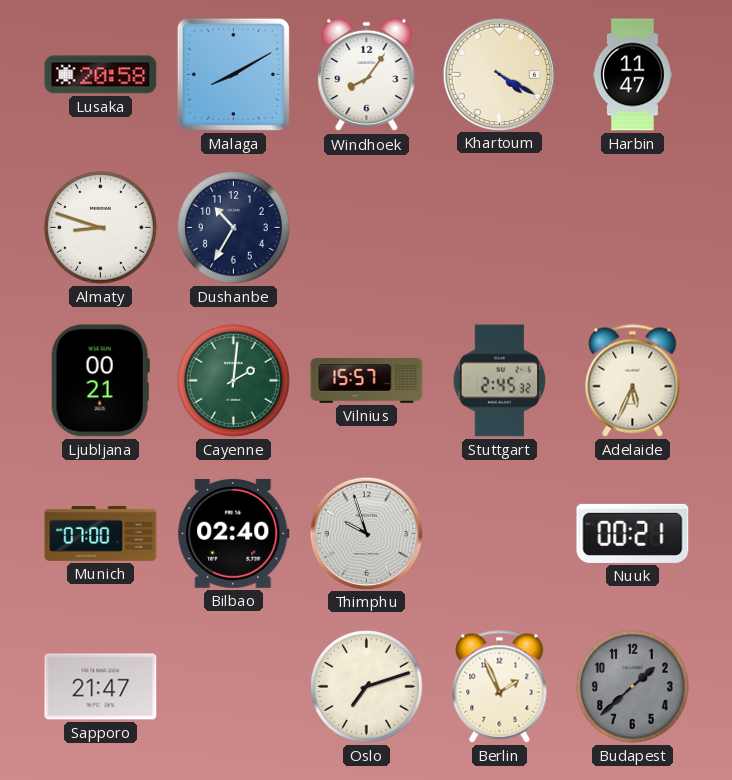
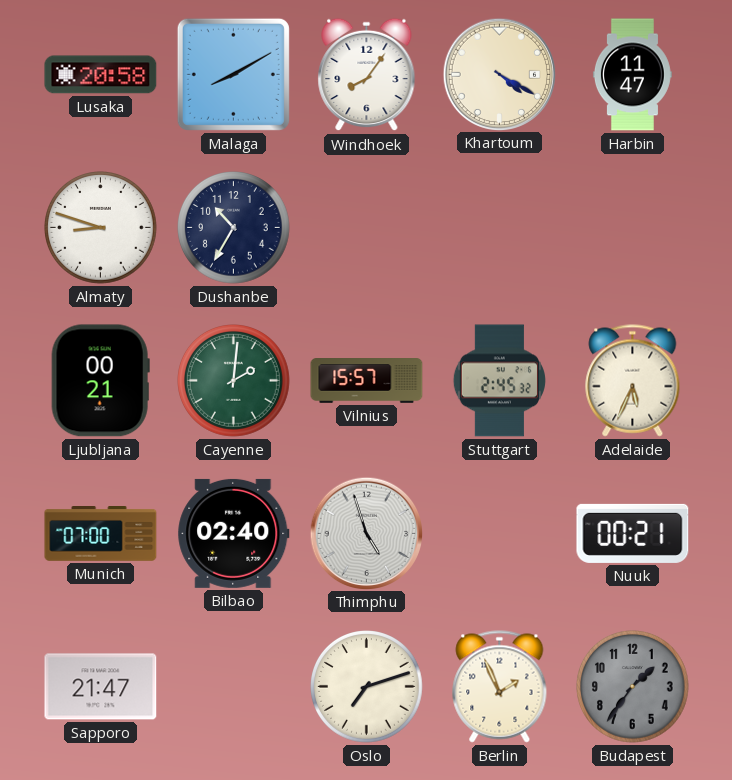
Thimphu: 9:57 -> 4:57 (366, 533)
Budapest: 1:38 -> 1:36 (633, 687)
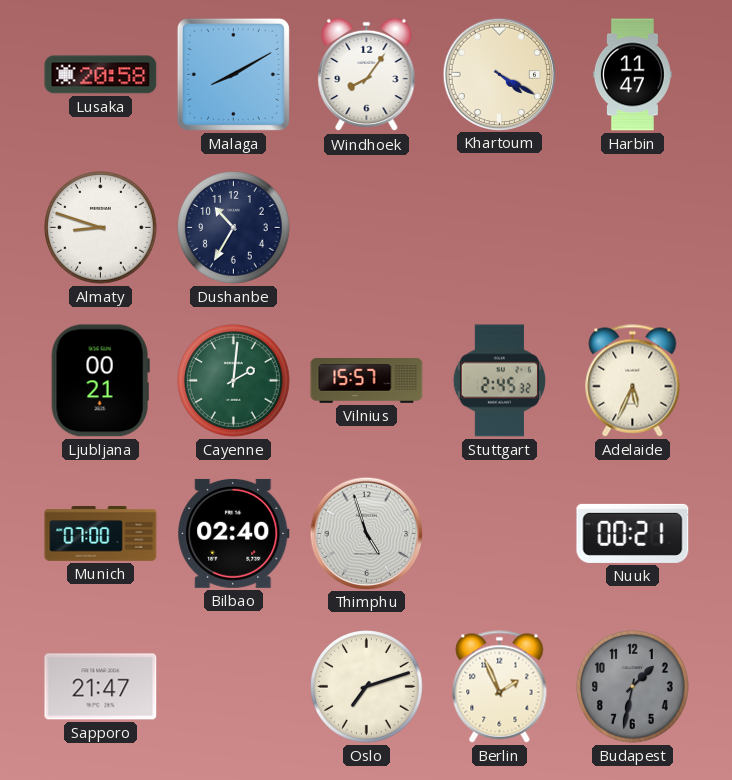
Budapest: 1:36 -> 1:32 (633, 687)
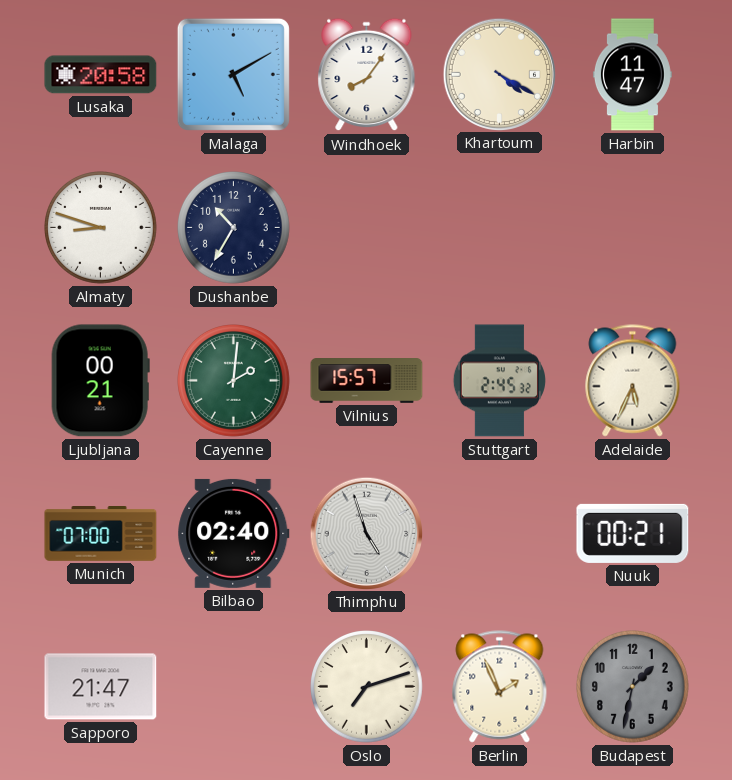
Malaga: 8:10 -> 5:10 (233, 74)
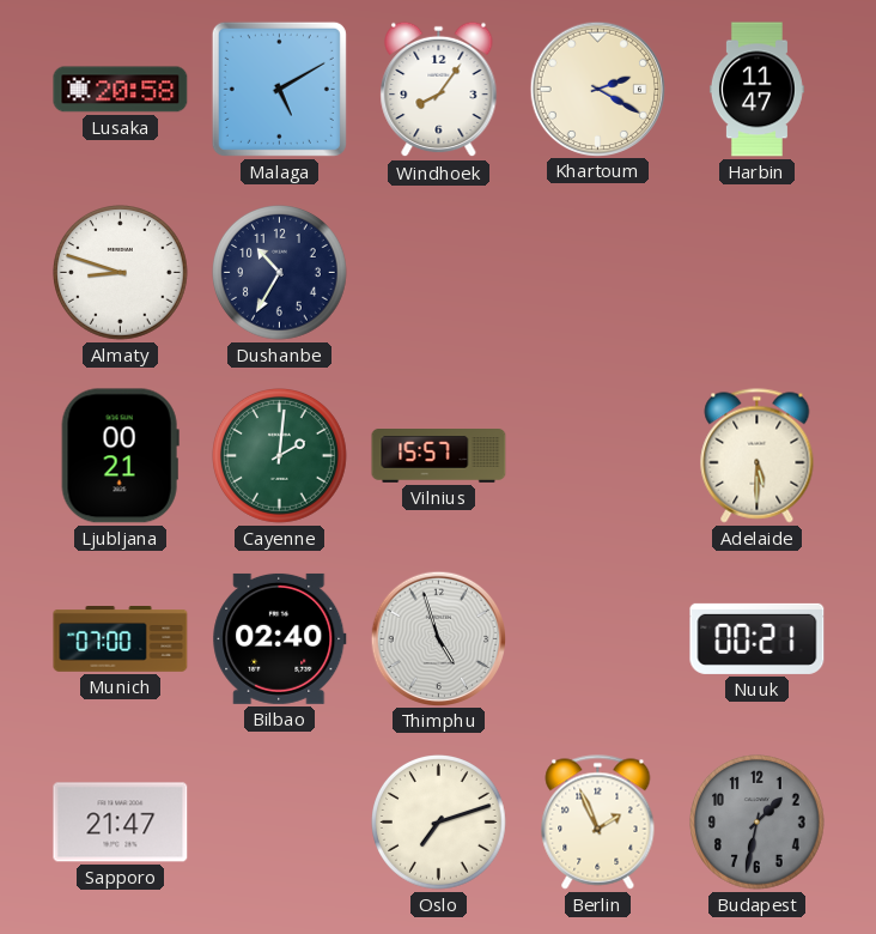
Khartoum: 4:20 -> 2:20 (597, 89)
Stuttgart: 2:45 -> none (499, 381)
Adelaide: 5:34 -> 5:30 (758, 456)
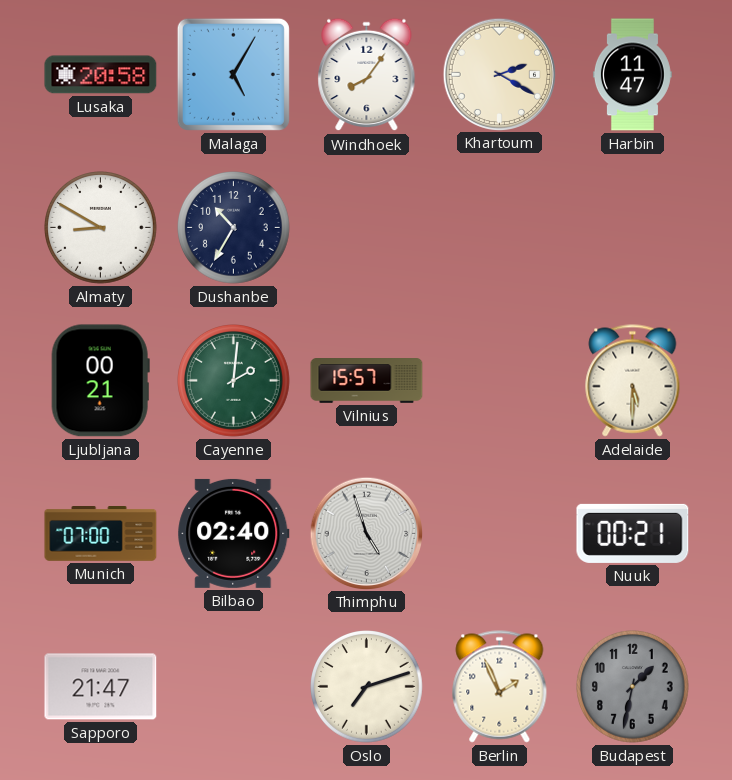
Malaga: 5:10 -> 5:05 (233, 74)
Almaty: 8:48 -> 8:50 (101, 228)
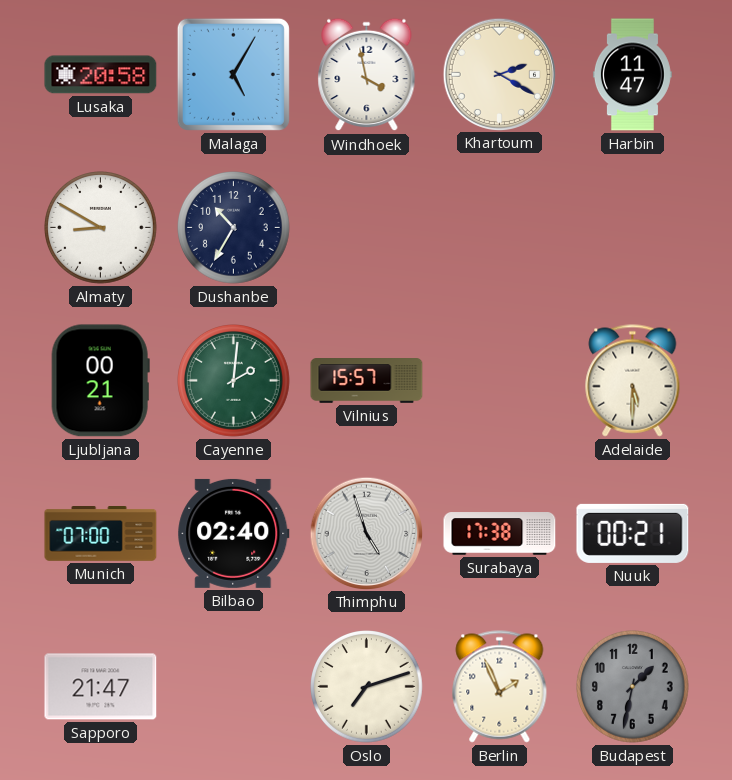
Windhoek: 8:06 -> 3:58 (367, 75)
Surabaya: none -> 17:38 (500, 534)
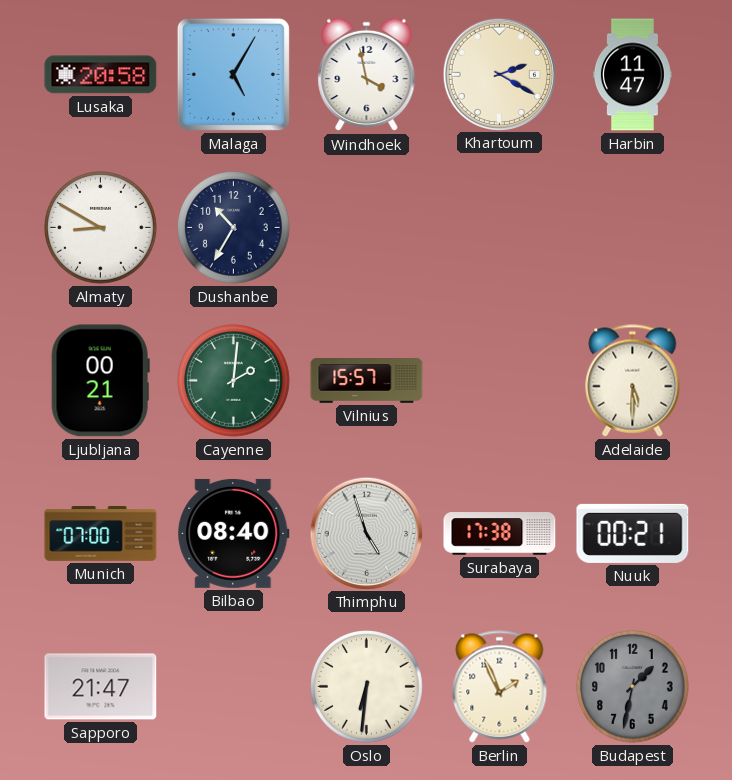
Bilbao: 02:40 -> 08:40 (234, 533)
Oslo: 7:12 -> 6:31 (367, 687)
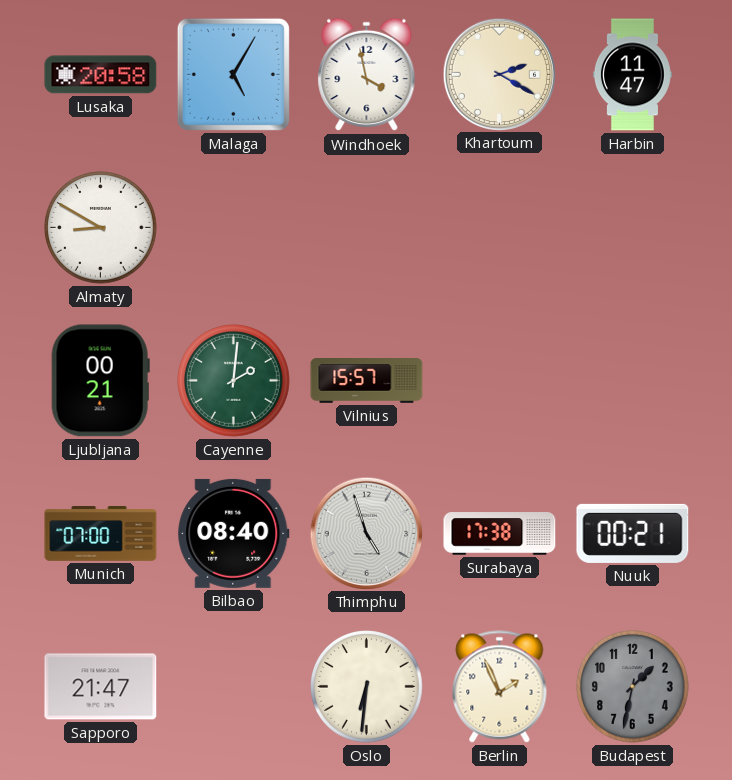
Dushanbe: 10:35 -> none (234, 228)
Adelaide: 5:30 -> none (633, 381)
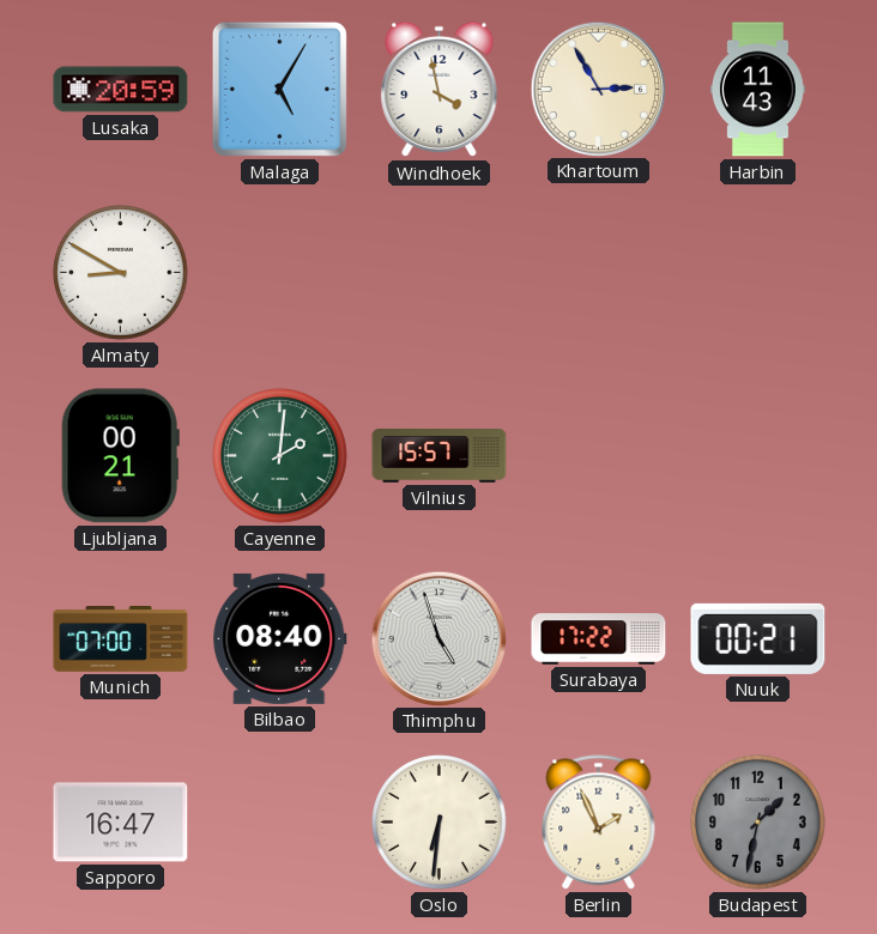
Lusaka: 20:58 -> 20:59 (121, 90)
Khartoum: 2:20 -> 2:55 (598, 89)
Harbin: 11:47 -> 11:43 (757, 90)
Surabaya: 17:38 -> 17:22 (599, 639)
Sapporo: 21:47 -> 16:47 (121, 823)
